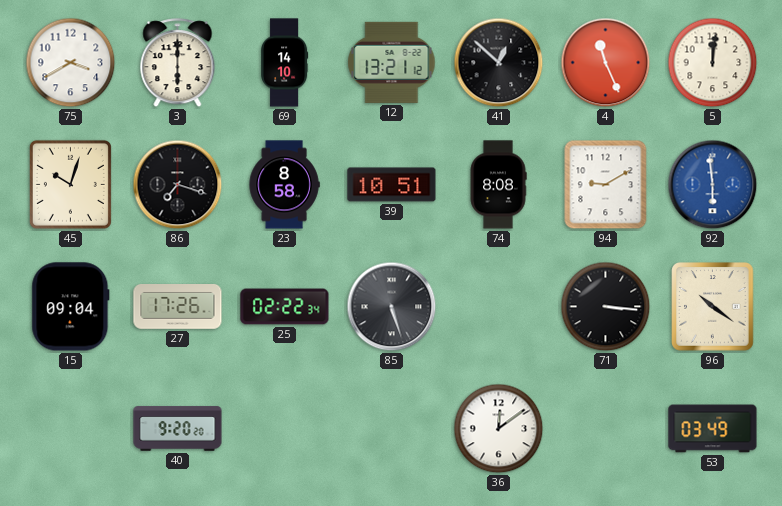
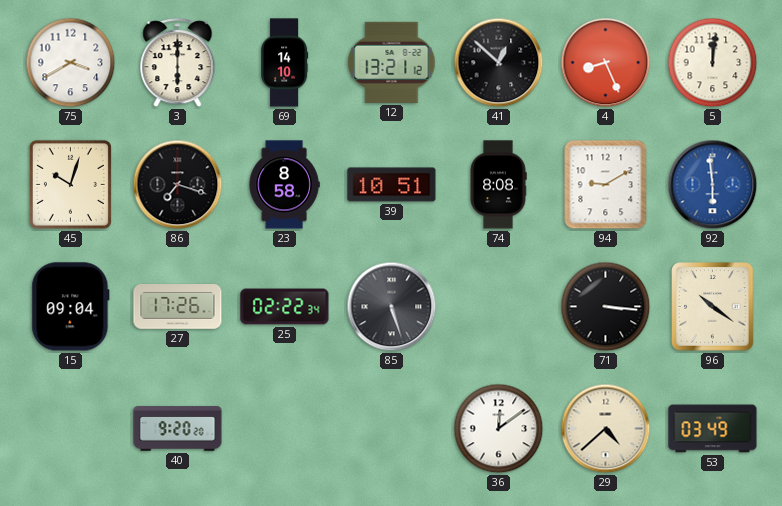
4: 11:26 -> 8:26 (606, 63)
29: none -> 4:38 (606, 429)
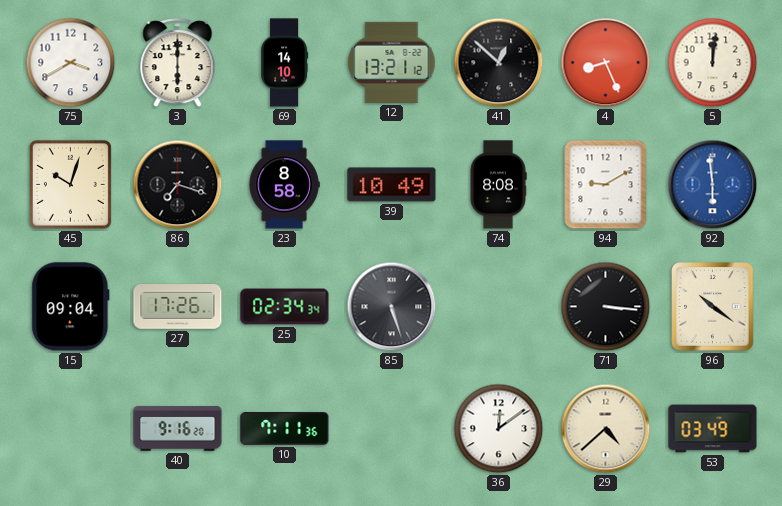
39: 10:51 -> 10:49 (392, 185)
25: 02:22 -> 02:34 (285, 307)
40: 9:20 -> 9:16 (178, 429)
10: none -> 7:11 (285, 429)
